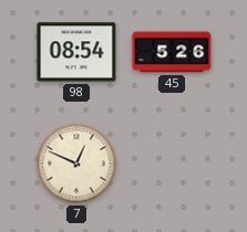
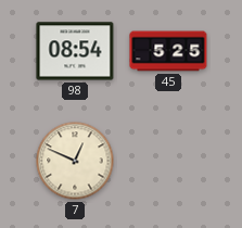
45: 5:26 -> 5:25 (168, 51)
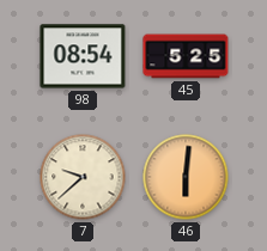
7: 12:49 -> 9:38 (83, 177)
46: none -> 6:01 (186, 177)
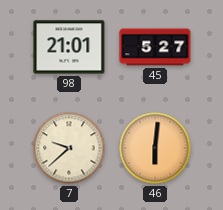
98: 08:54 -> 21:01 (69, 47)
45: 5:25 -> 5:27 (155, 47)
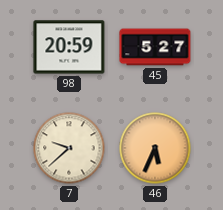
98: 21:01 -> 20:59 (69, 47)
46: 6:01 -> 5:34 (155, 148)
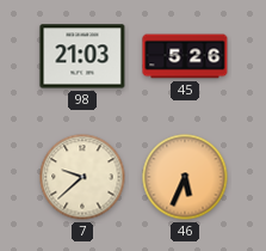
98: 20:59 -> 21:03 (82, 56)
45: 5:27 -> 5:26 (185, 56)
